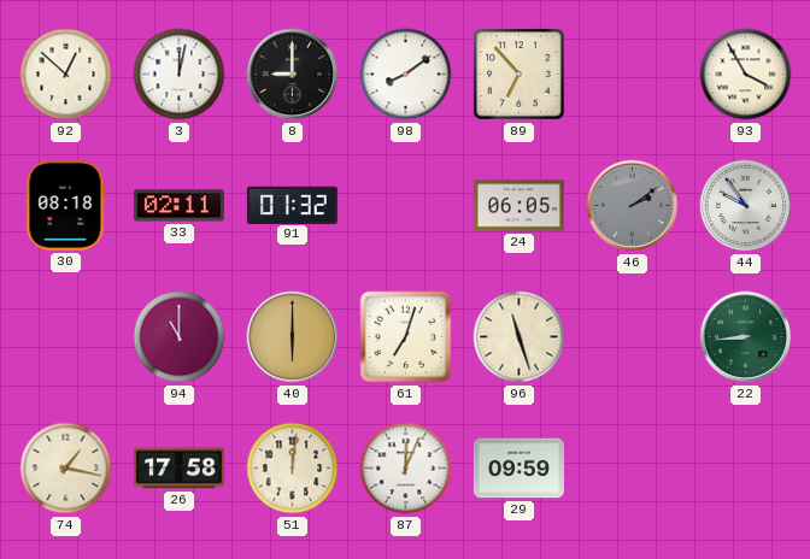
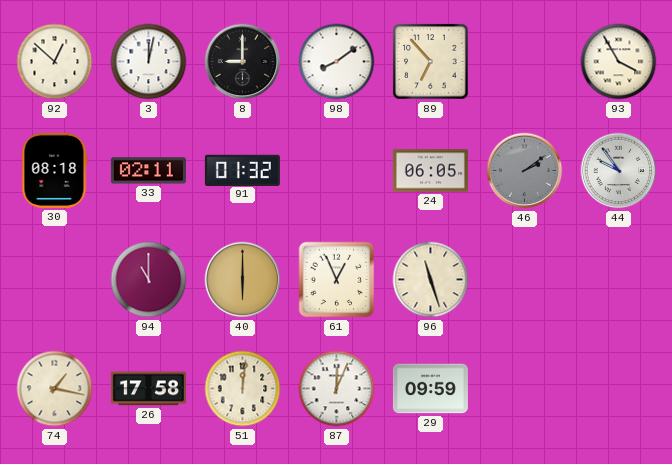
61: 7:03 -> 12:56 (337, 280)
22: 8:44 -> none (746, 337)
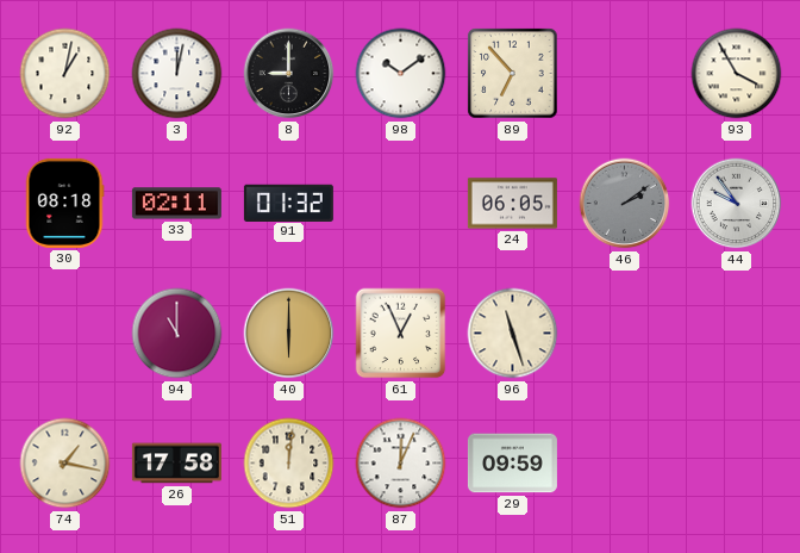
92: 12:52 -> 1:02 (65, 74)
98: 8:09 -> 10:09 (401, 74)
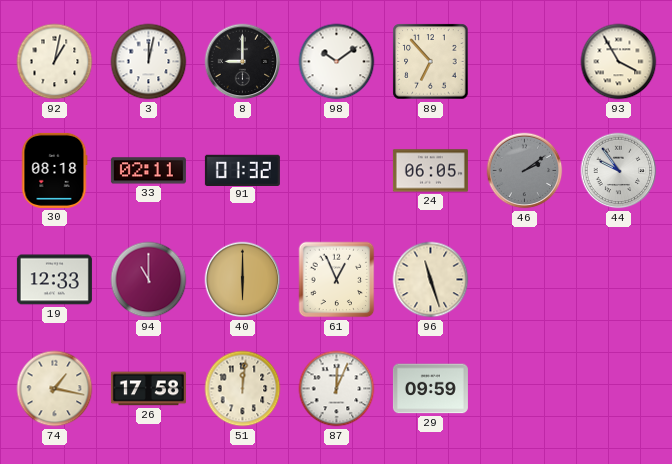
19: none -> 12:33 (54, 280)
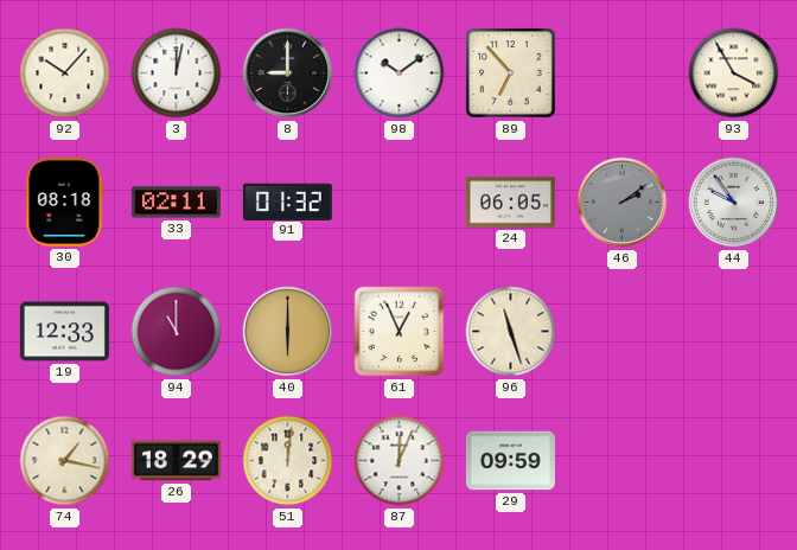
92: 1:02 -> 10:07 (65, 73)
26: 17:58 -> 18:29 (176, 461)
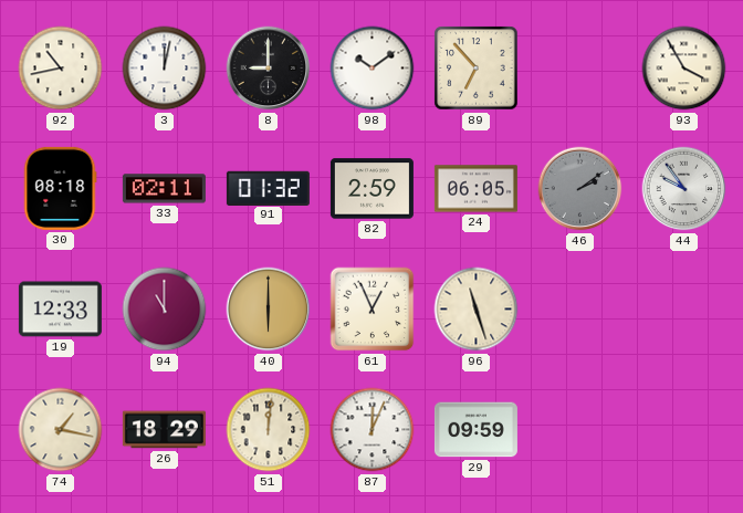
92: 10:07 -> 10:43 (61, 69)
82: none -> 2:59 (371, 189)
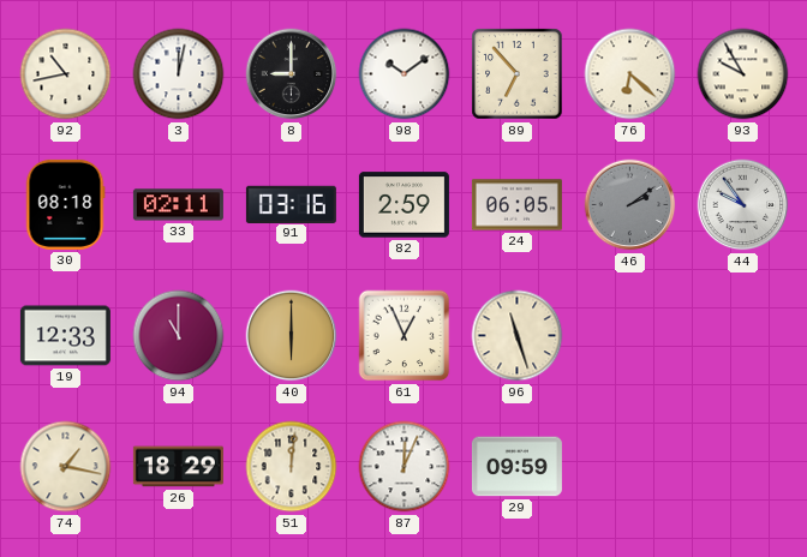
76: none -> 6:22 (630, 74)
93: 3:55 -> 9:55 (743, 74)
91: 01:32 -> 03:16 (291, 204)
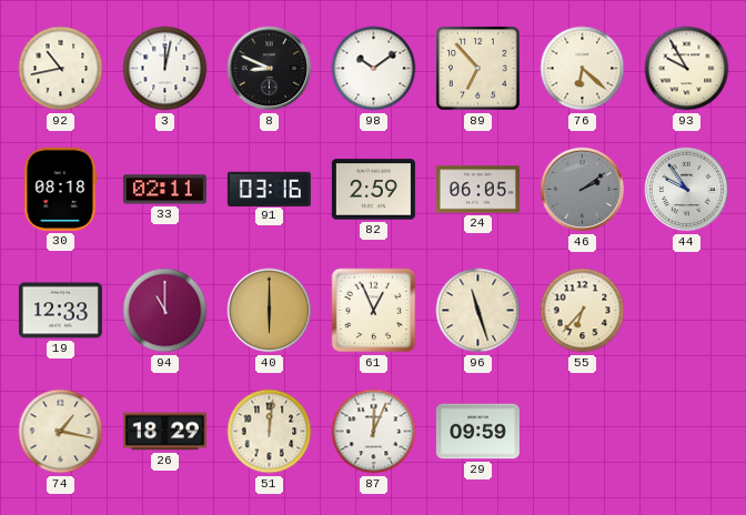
8: 9:00 -> 8:49 (270, 69)
55: none -> 6:37 (583, 311)
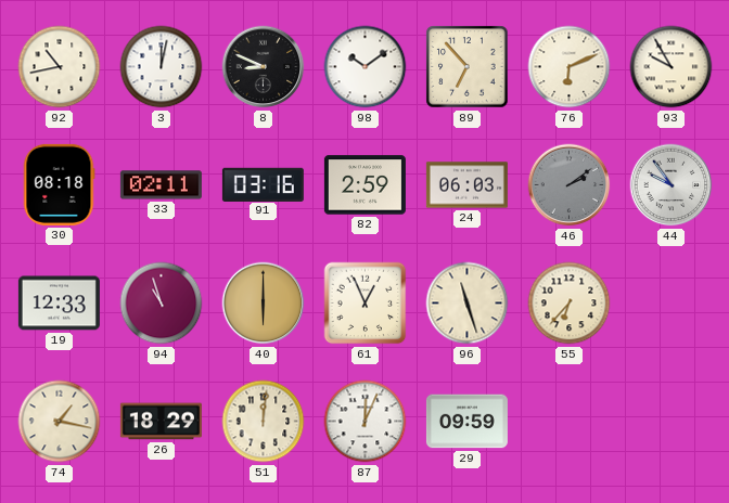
76: 6:22 -> 6:11 (570, 67)
24: 06:05 -> 06:03 (466, 185)
94: 11:00 -> 10:57 (162, 304)
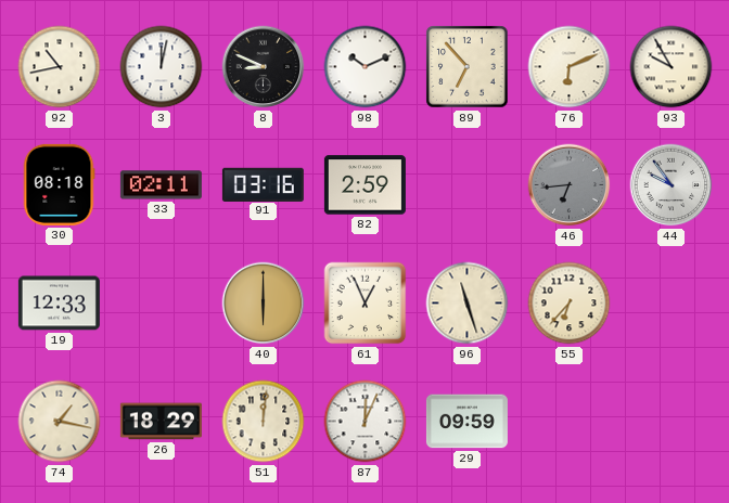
98: 10:09 -> 10:11 (366, 67)
24: 06:03 -> none (466, 185)
46: 2:09 -> 6:44 (570, 185)
94: 10:57 -> none (162, 304)
